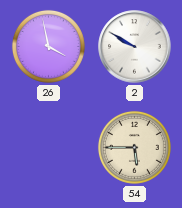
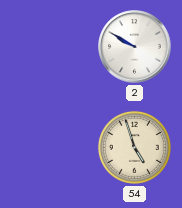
26: 3:58 -> none (48, 46)
54: 5:45 -> 4:57 (134, 147)
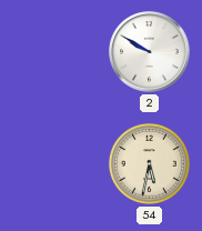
54: 4:57 -> 5:32 (149, 163)
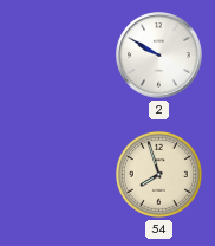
54: 5:32 -> 7:57 (158, 174)
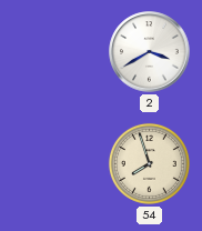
2: 9:50 -> 3:40 (150, 52)
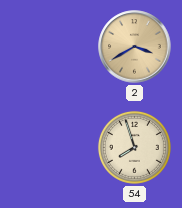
2 dial: white -> champagne (135, 47)
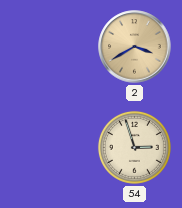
54: 7:57 -> 2:57 (134, 147)
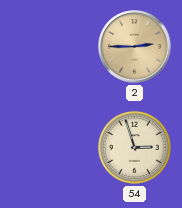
2: 3:40 -> 2:45 (135, 47)
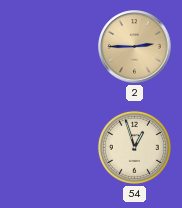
54: 2:57 -> 12:57 (134, 147)
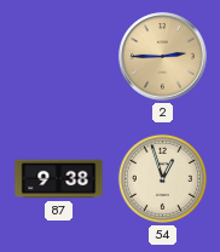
87: none -> 9:38 (59, 179)
